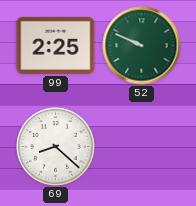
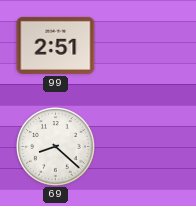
99: 2:25 -> 2:51 (56, 45)
52: 9:49 -> none (142, 46)
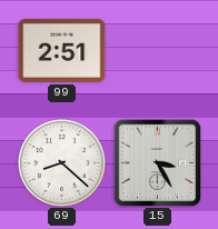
15: none -> 3:25 (157, 162)
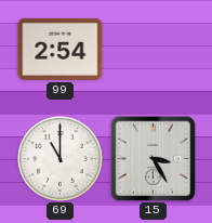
99: 2:51 -> 2:54 (61, 49)
69: 8:22 -> 11:00 (61, 159)
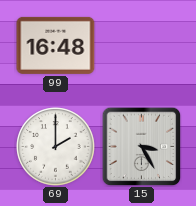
99: 2:54 -> 16:48 (56, 45)
69: 11:00 -> 2:00 (56, 147)
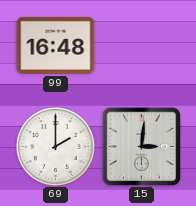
15: 3:25 -> 3:01 (141, 146)
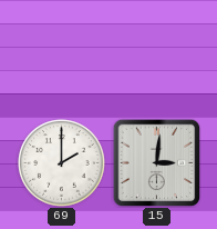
99: 16:48 -> none (56, 45)
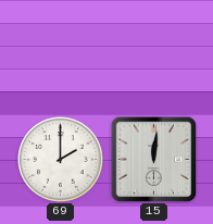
15: 3:01 -> 12:01 (153, 159)
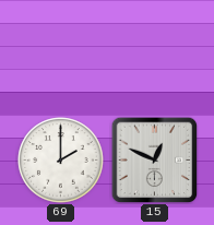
15: 12:01 -> 12:49 (154, 159)
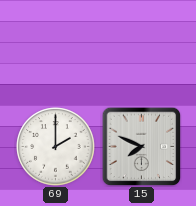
15: 12:49 -> 7:49 (141, 146)
